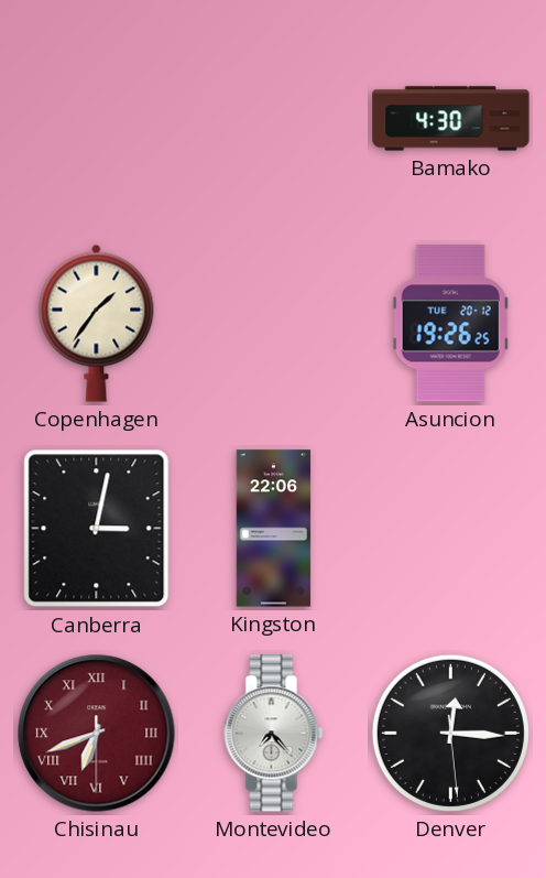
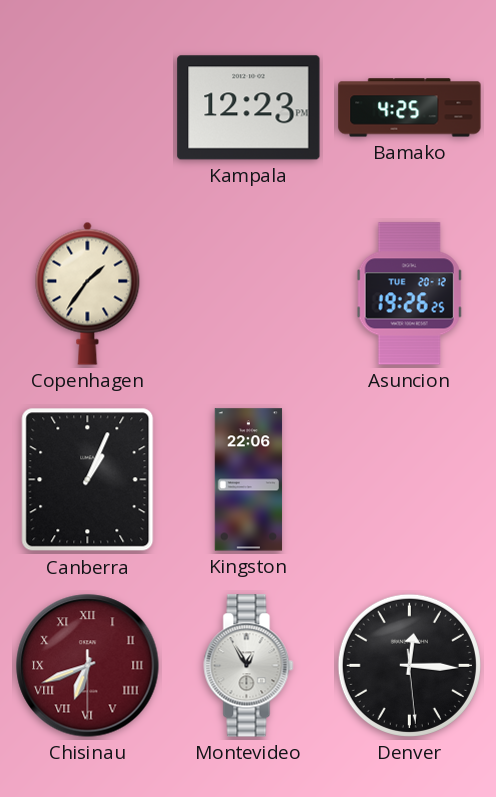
Kampala: none -> 12:23 (249, 108)
Bamako: 4:30 -> 4:25 (410, 108)
Canberra: 3:02 -> 1:04 (88, 480)
Montevideo: 7:23 -> 12:55 (249, 666)
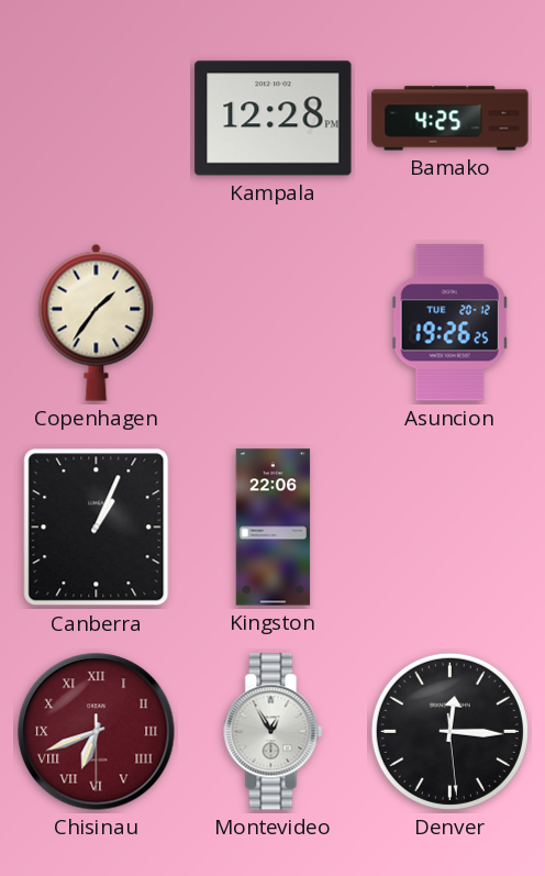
Kampala: 12:23 -> 12:28 (274, 119)
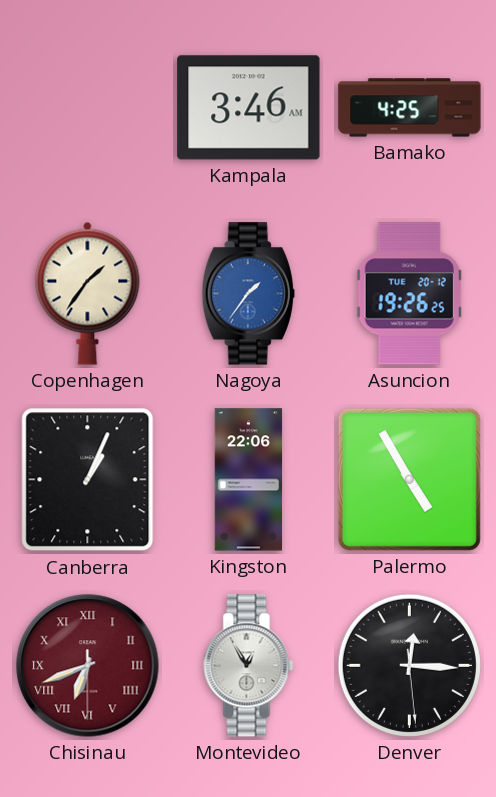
Kampala: 12:28 -> 3:46 (249, 108)
Nagoya: none -> 1:36 (248, 294)
Palermo: none -> 4:55 (409, 479)
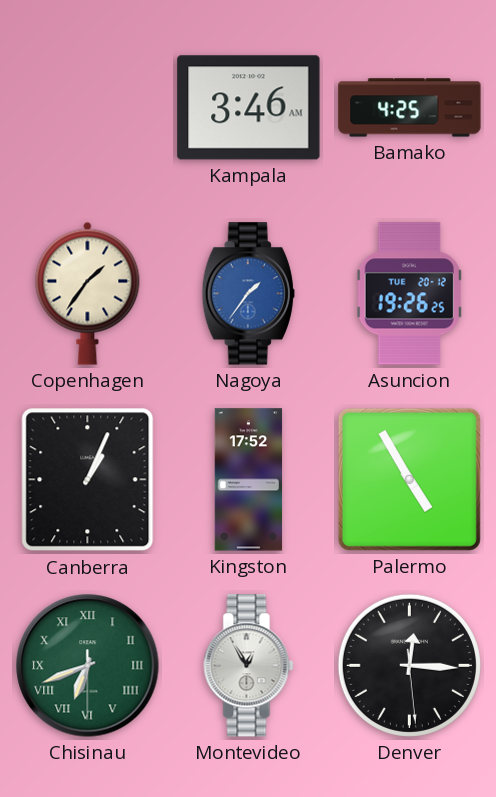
Kingston: 22:06 -> 17:52 (249, 480)
Chisinau dial: burgundy -> green (88, 666)
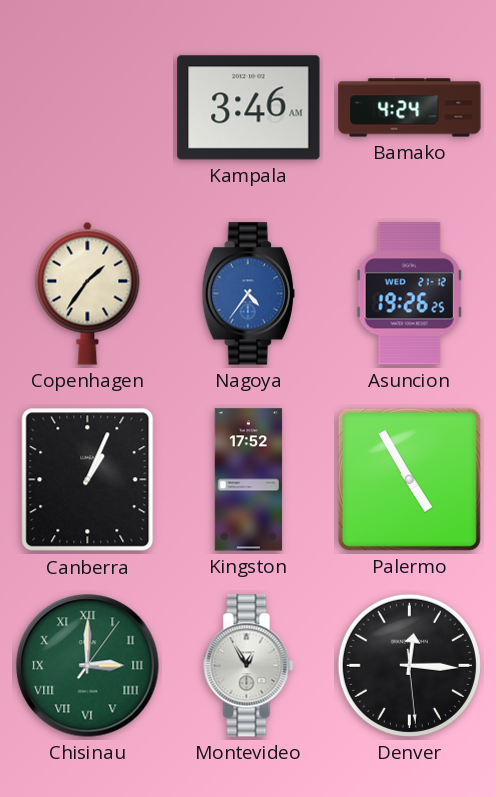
Bamako: 4:25 -> 4:24 (410, 108)
Nagoya: 1:36 -> 4:36 (248, 294)
Asuncion date: TUE 20-12 -> WED 21-12 (410, 294)
Chisinau: 6:41 -> 3:00 (88, 666)
